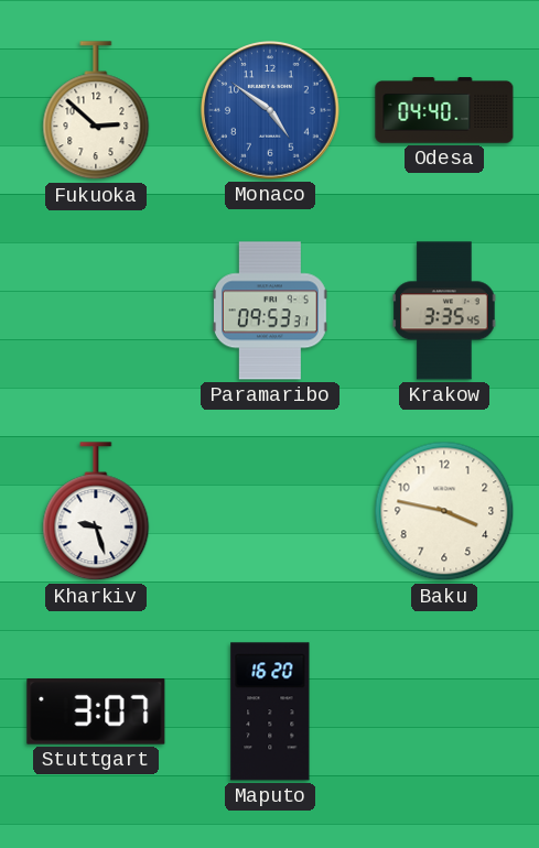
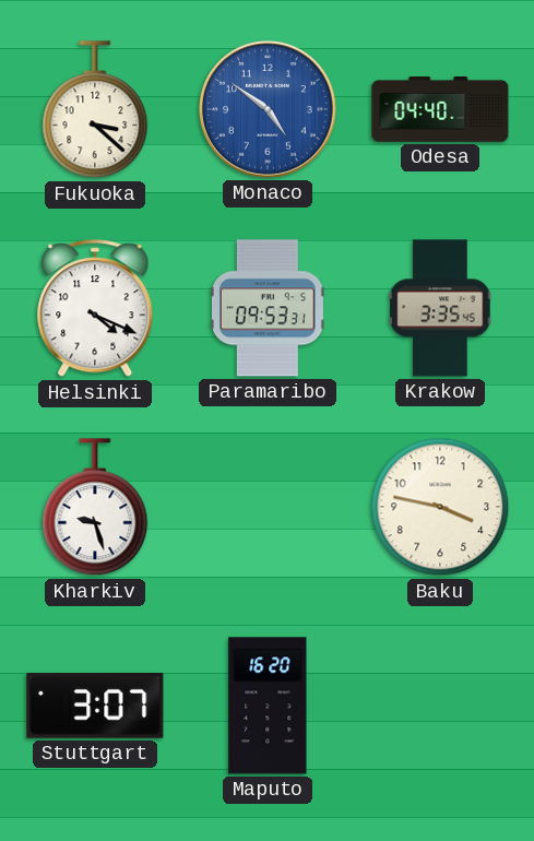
Fukuoka: 2:52 -> 3:22 (95, 110)
Helsinki: none -> 4:19 (95, 309)
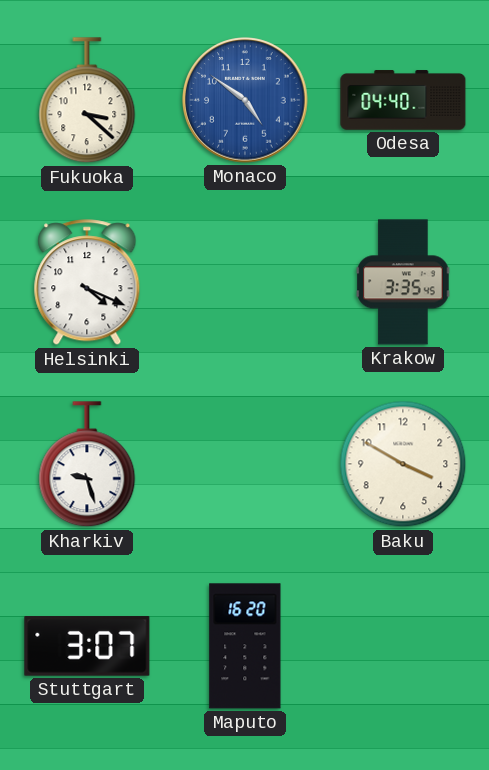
Paramaribo: 09:53 -> none (268, 308)
Baku: 3:47 -> 3:50 (403, 464)
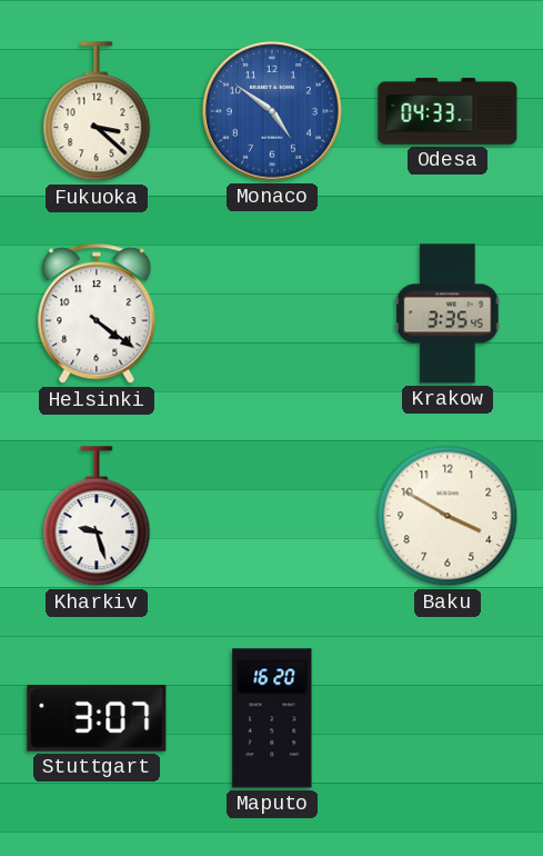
Odesa: 04:40 -> 04:33 (448, 111)
Helsinki: 4:19 -> 4:21 (97, 315)
